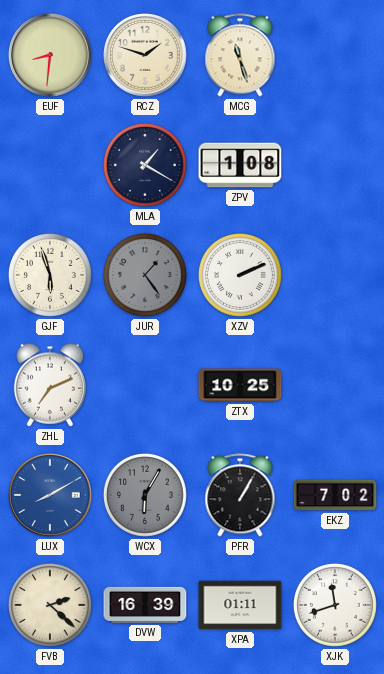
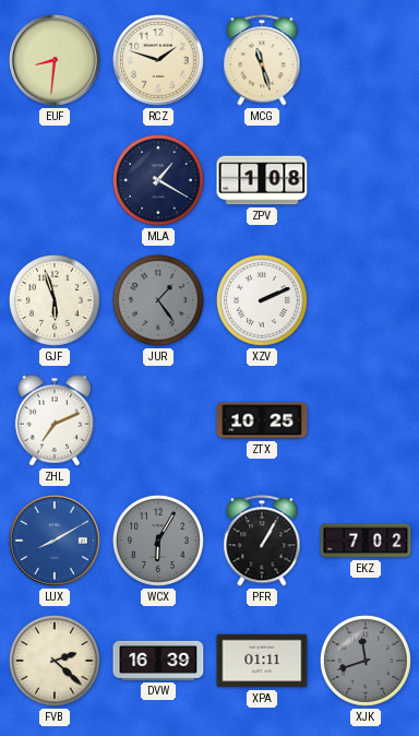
XJK dial: white -> grey (366, 661)
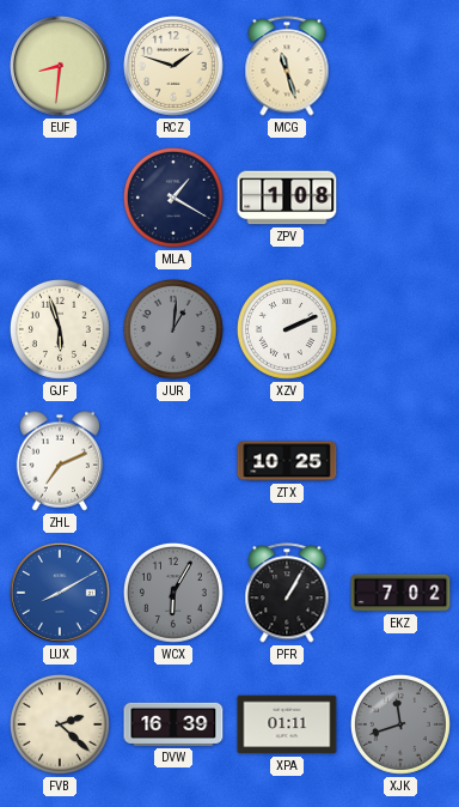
JUR: 1:24 -> 1:01 (173, 329)
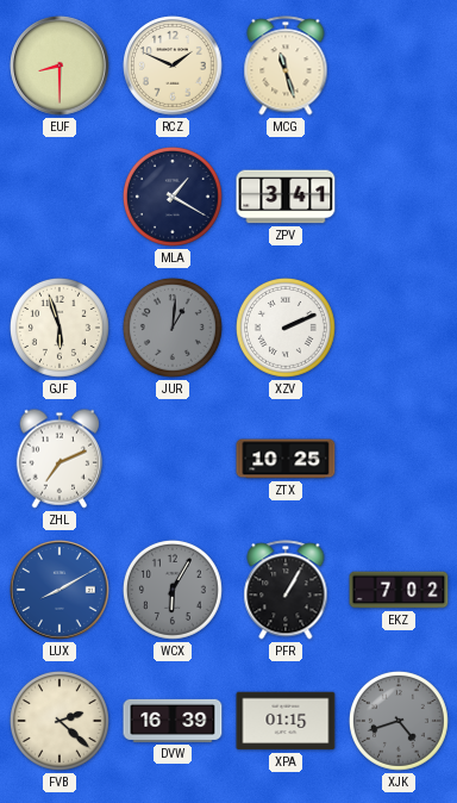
EUF: 8:31 -> 8:30 (60, 66)
RCZ: 1:48 -> 1:49 (173, 66)
ZPV: 1:08 -> 3:41 (286, 197)
XPA: 01:11 -> 01:15 (286, 721)
XJK: 11:42 -> 4:42 (399, 721)
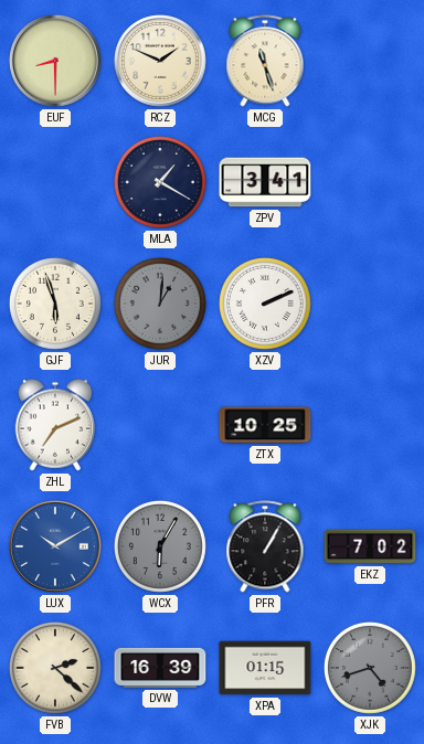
LUX: 8:10 -> 10:10 (55, 546)
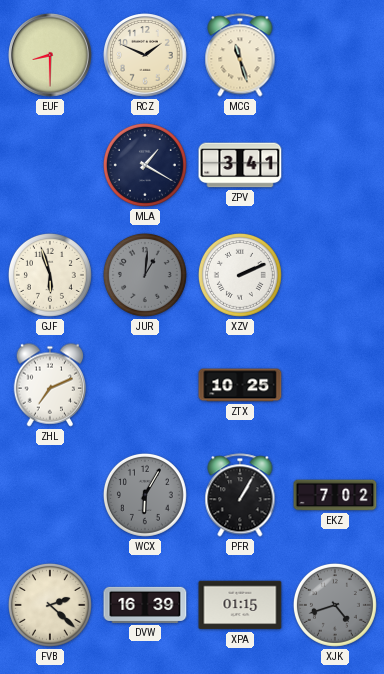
LUX: 10:10 -> none (55, 546)
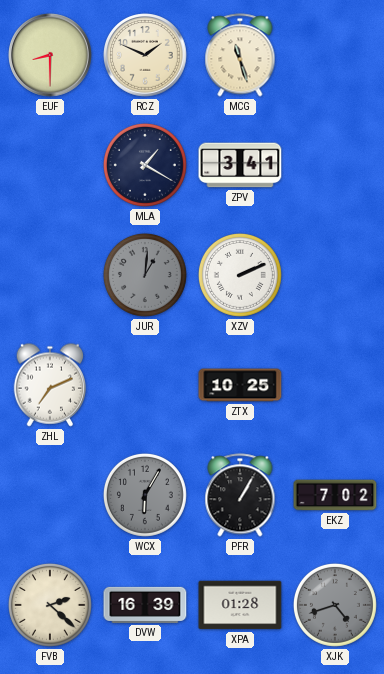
GJF: 5:57 -> none (50, 275)
XPA: 01:15 -> 01:28 (240, 605)
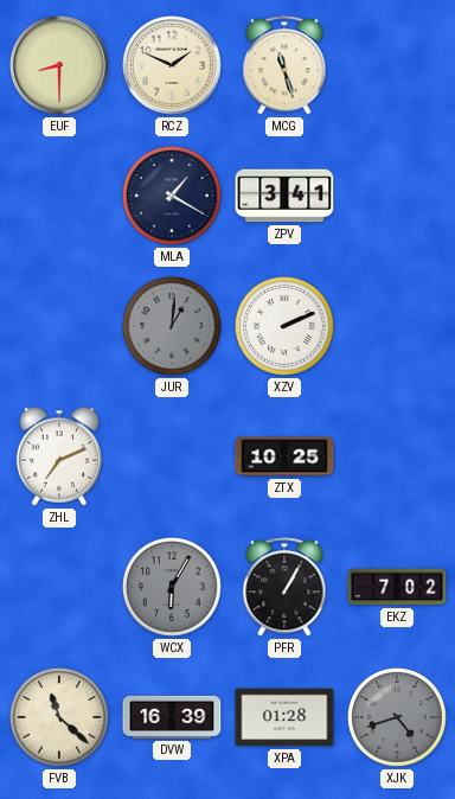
FVB: 2:22 -> 11:22 (59, 717)
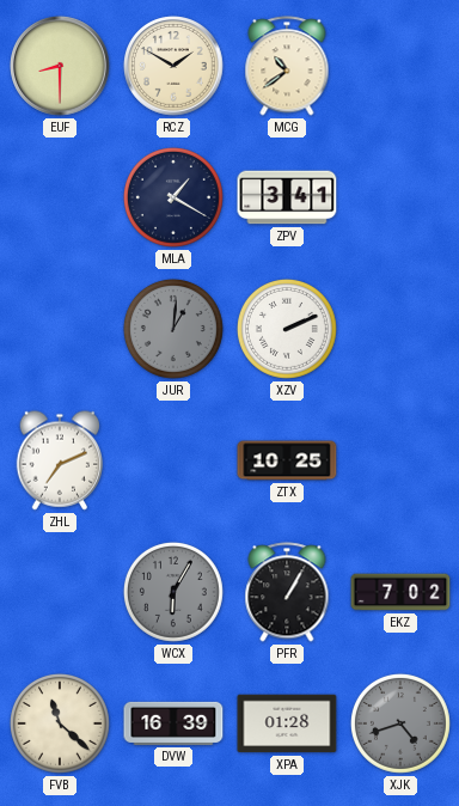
RCZ: 1:49 -> 1:50 (173, 66)
MCG: 11:27 -> 10:39 (287, 66)
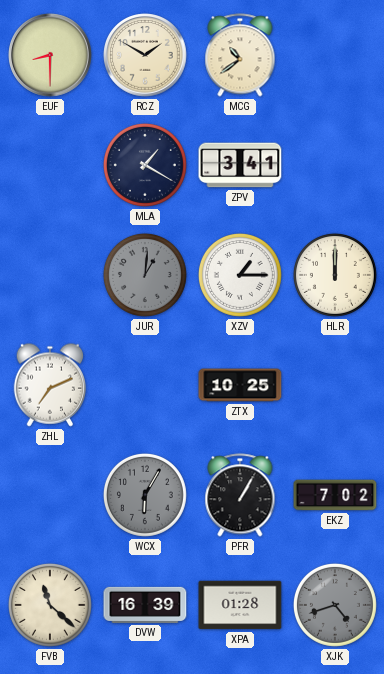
XZV: 2:11 -> 1:15 (240, 275)
HLR: none -> 12:00 (335, 275)
